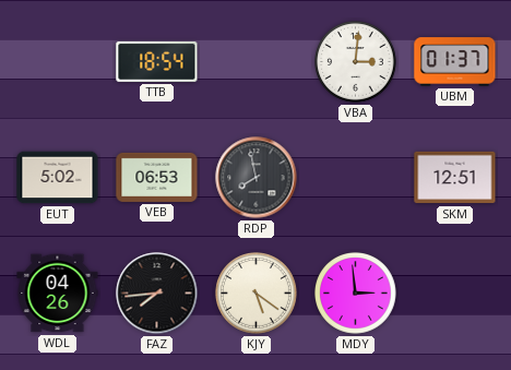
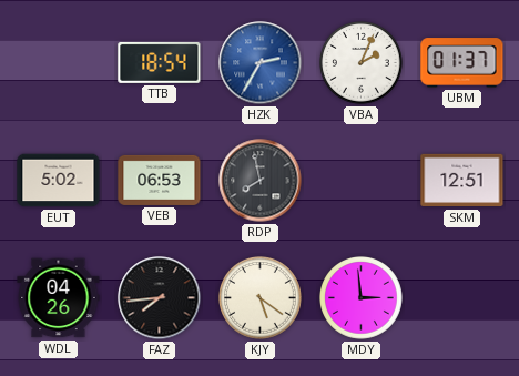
HZK: none -> 2:35 (261, 63)
VBA: 3:01 -> 2:04 (362, 63)
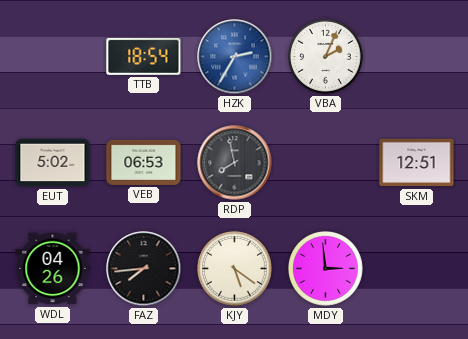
UBM: 01:37 -> none (462, 63)
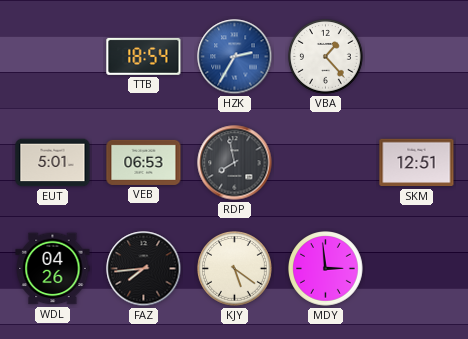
VBA: 2:04 -> 1:23 (326, 57)
EUT: 5:02 -> 5:01 (53, 163)
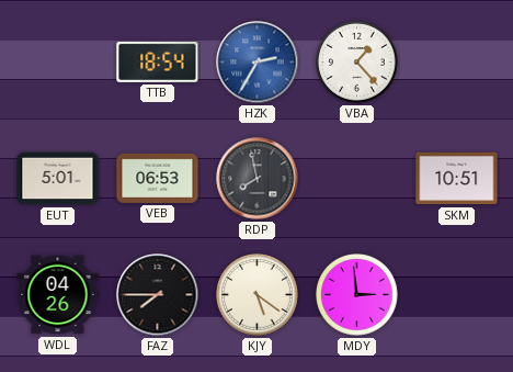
SKM: 12:51 -> 10:51 (457, 179)
FAZ: 7:44 -> 7:45 (158, 295)
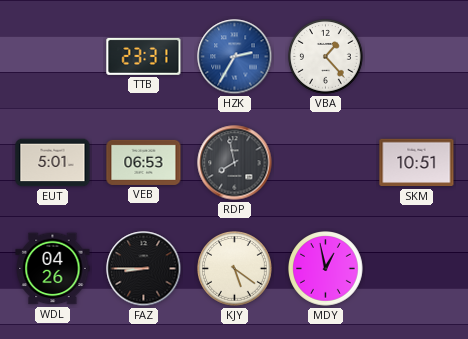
TTB: 18:54 -> 23:31 (144, 56)
FAZ: 7:45 -> 8:45 (144, 269)
MDY: 2:59 -> 12:58 (326, 269)
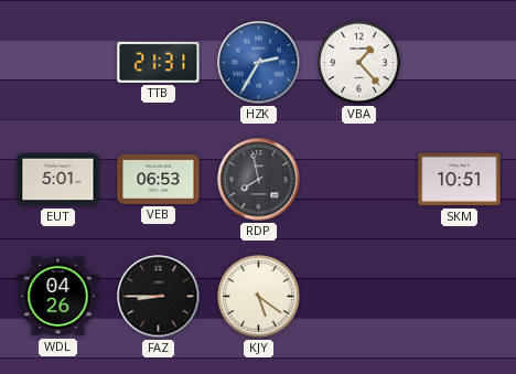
TTB: 23:31 -> 21:31 (159, 62)
MDY: 12:58 -> none (326, 269)
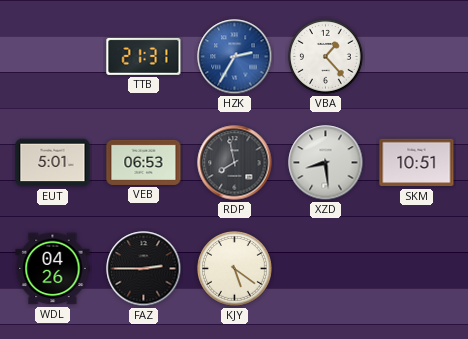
XZD: none -> 8:29 (326, 163)
FAZ: 8:45 -> 2:45 (144, 269)
